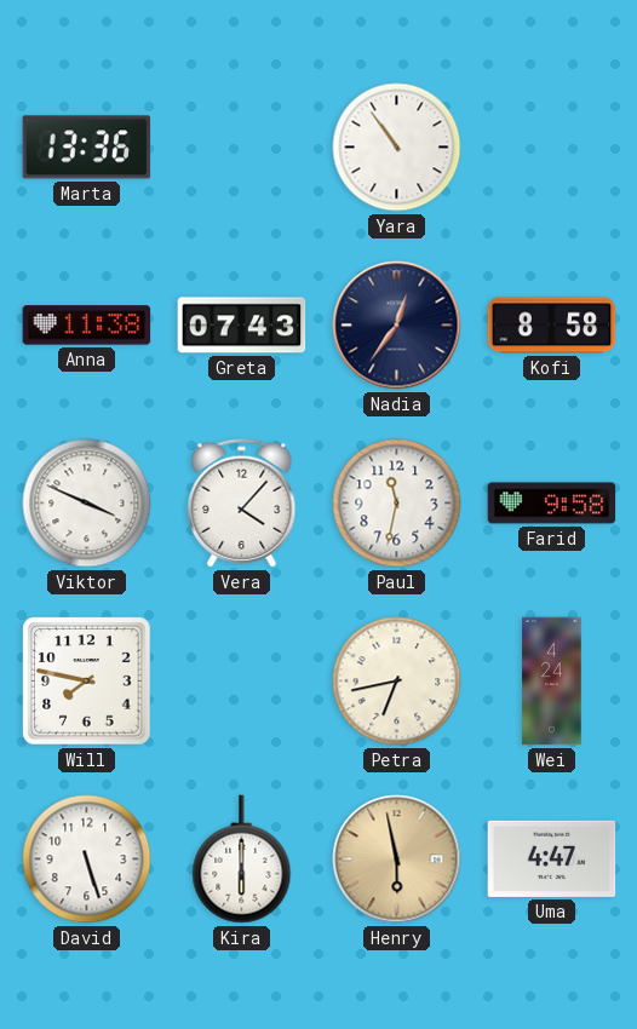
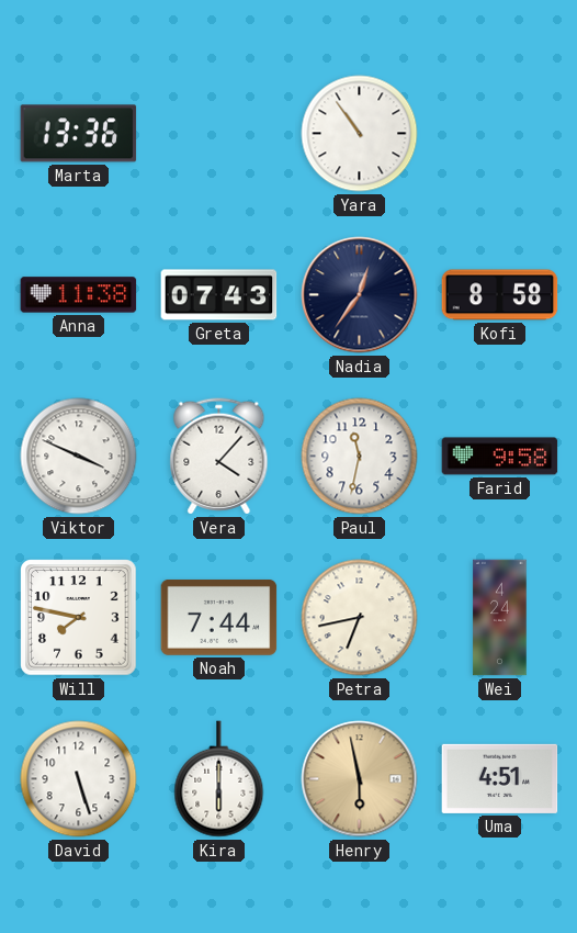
Noah: none -> 7:44 (219, 617)
Uma: 4:47 -> 4:51 (500, 778)
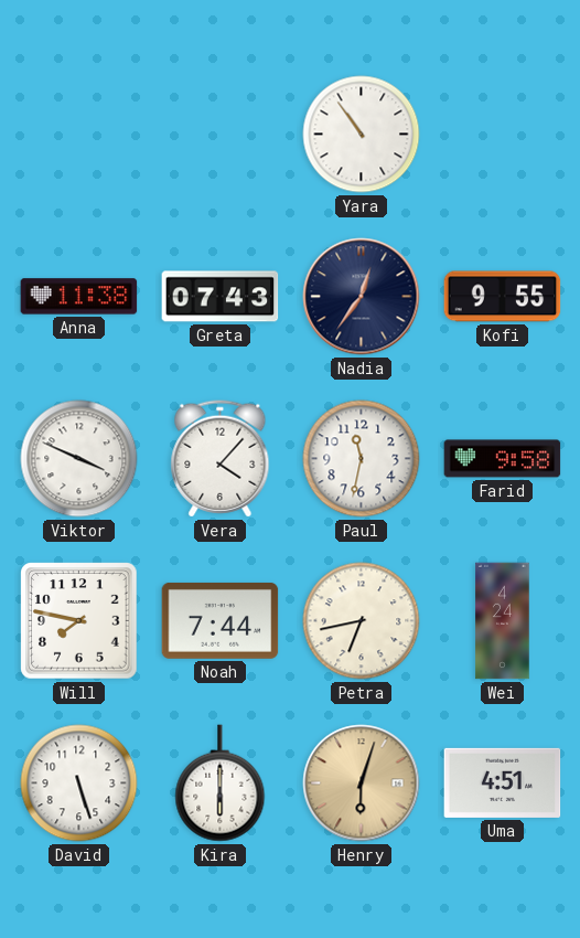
Marta: 13:36 -> none (79, 134)
Kofi: 8:58 -> 9:55 (503, 297)
Henry: 5:58 -> 6:03 (362, 784)
